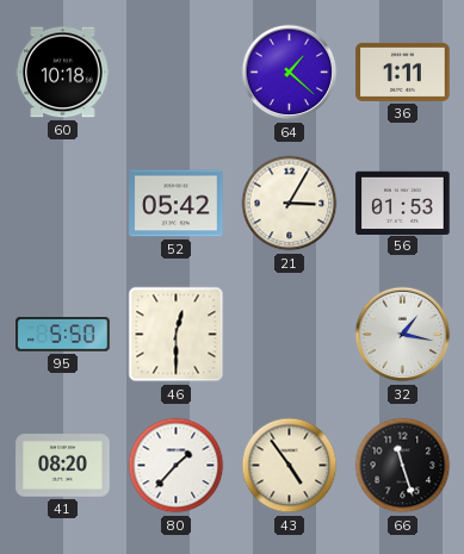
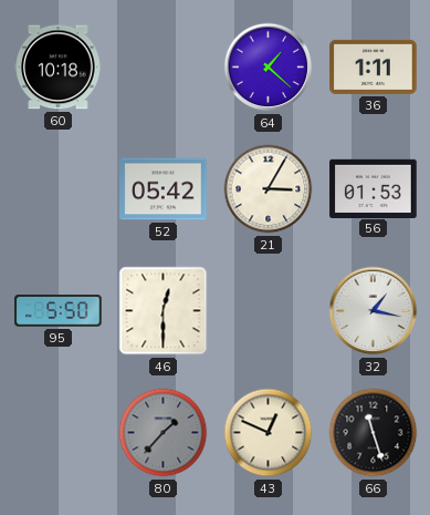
41: 08:20 -> none (63, 466)
80 dial: white -> grey (164, 433)
43: 4:54 -> 12:49 (269, 433)
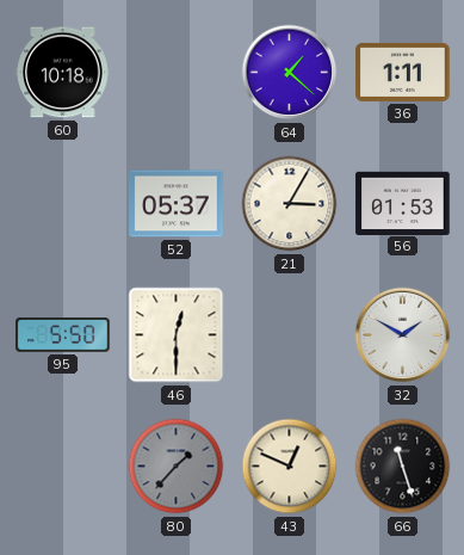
52: 05:42 -> 05:37 (177, 204)
32: 1:17 -> 1:50 (403, 335)
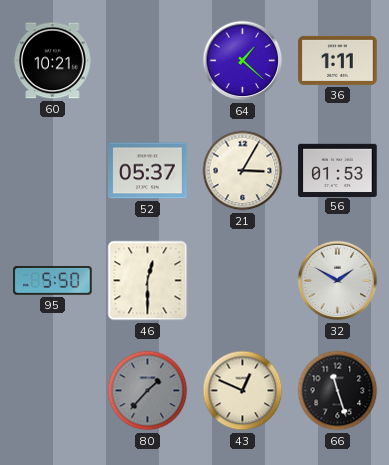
60: 10:18 -> 10:21 (53, 61)
